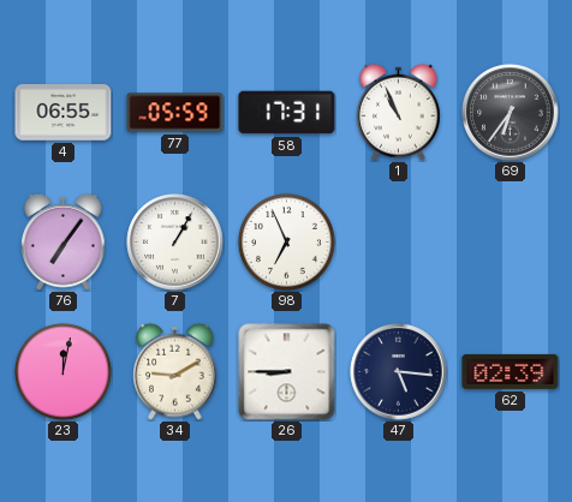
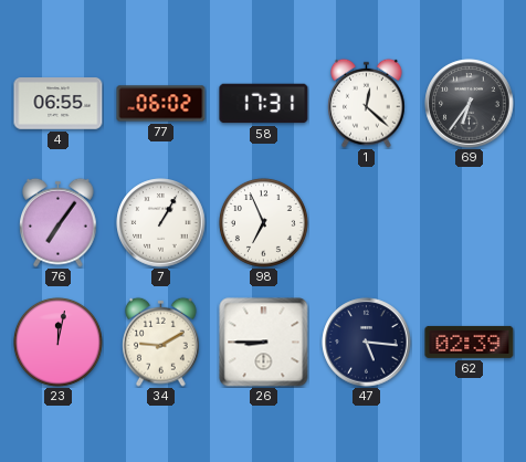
77: 05:59 -> 06:02 (161, 104)
1: 10:56 -> 12:22 (367, 103)
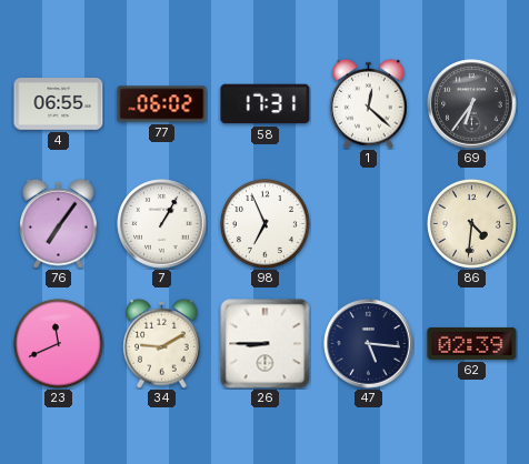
86: none -> 4:31 (471, 223)
23: 12:02 -> 11:41 (58, 343)
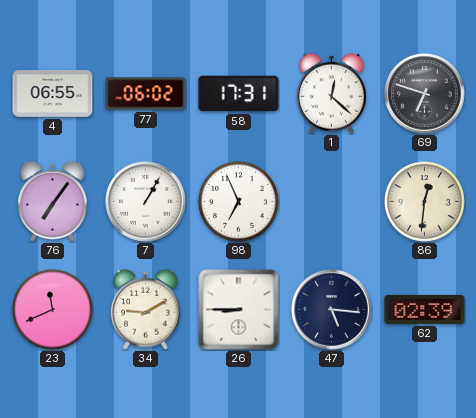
69: 6:36 -> 6:48 (425, 94)
86: 4:31 -> 12:31 (424, 201)
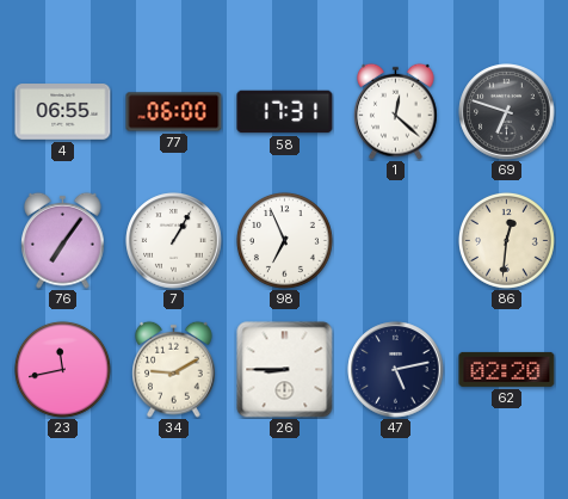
77: 06:02 -> 06:00 (174, 112)
23: 11:41 -> 11:43 (62, 369)
47: 5:16 -> 5:13 (396, 370)
62: 02:39 -> 02:20 (507, 369)
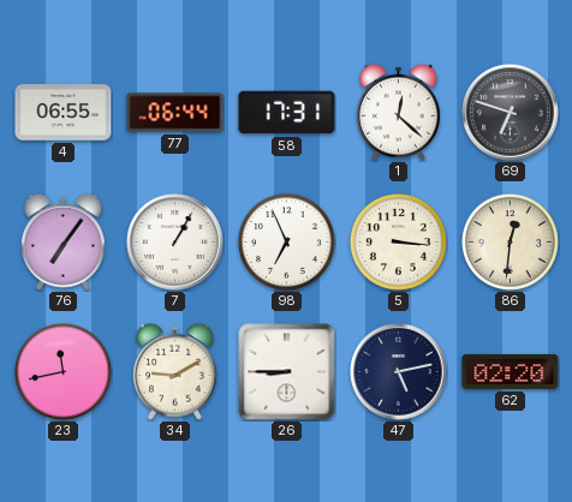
77: 06:00 -> 06:44 (175, 113)
5: none -> 3:16 (398, 241)
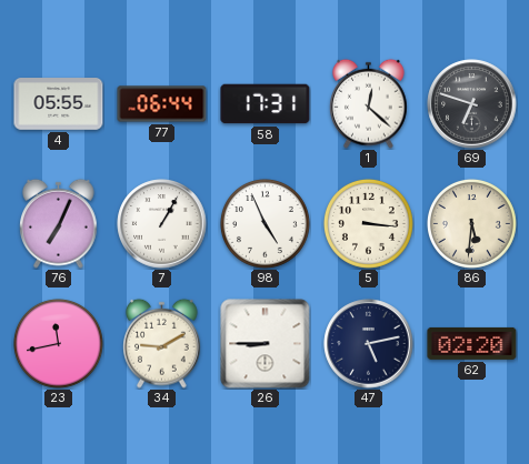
4: 06:55 -> 05:55 (59, 104)
76: 7:06 -> 7:04 (59, 223)
98: 6:56 -> 4:56 (264, 223)
86: 12:31 -> 5:31 (471, 223)
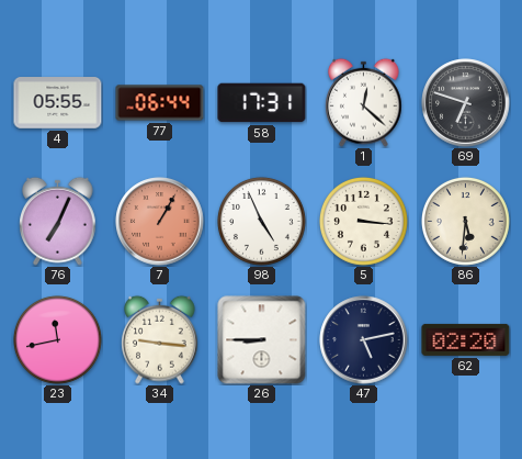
7 dial: white -> salmon (160, 222)
34: 9:10 -> 9:16 (160, 339)
